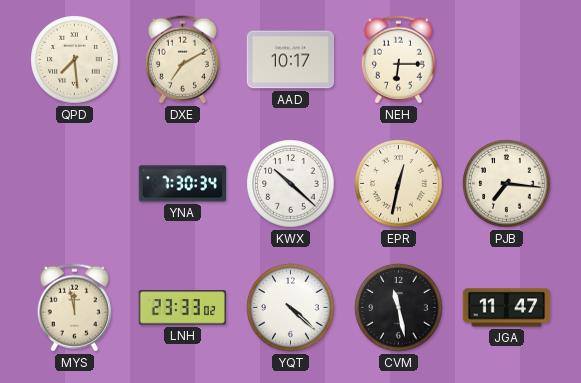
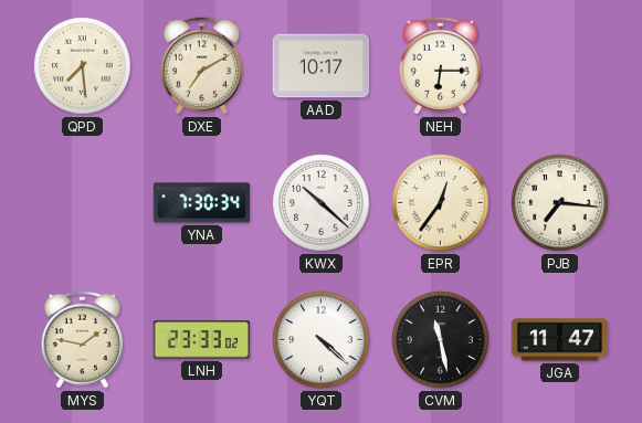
EPR: 12:32 -> 12:36 (441, 203)
MYS: 11:58 -> 1:47 (82, 340)
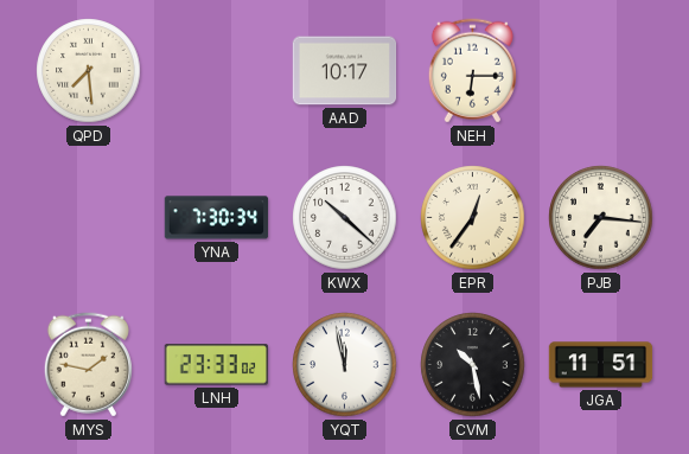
DXE: 7:10 -> none (201, 66)
YQT: 4:22 -> 11:58 (345, 365)
CVM: 11:28 -> 10:28 (473, 365)
JGA: 11:47 -> 11:51 (601, 365)
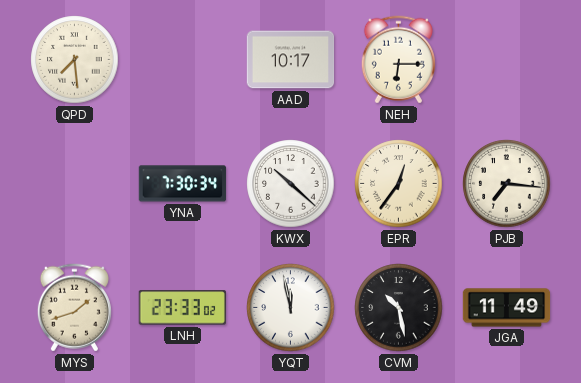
MYS: 1:47 -> 1:42 (74, 308)
JGA: 11:51 -> 11:49 (507, 308)
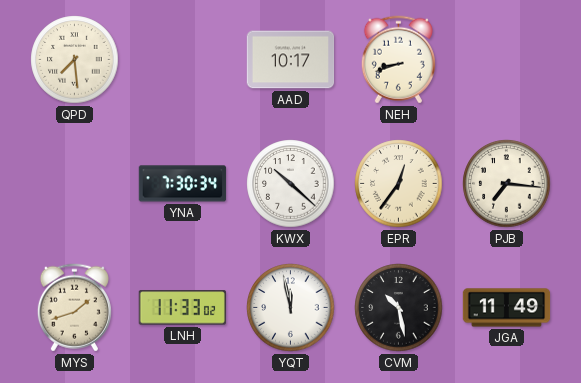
NEH: 6:15 -> 8:42 (398, 60)
LNH: 23:33 -> 11:33 (182, 308)
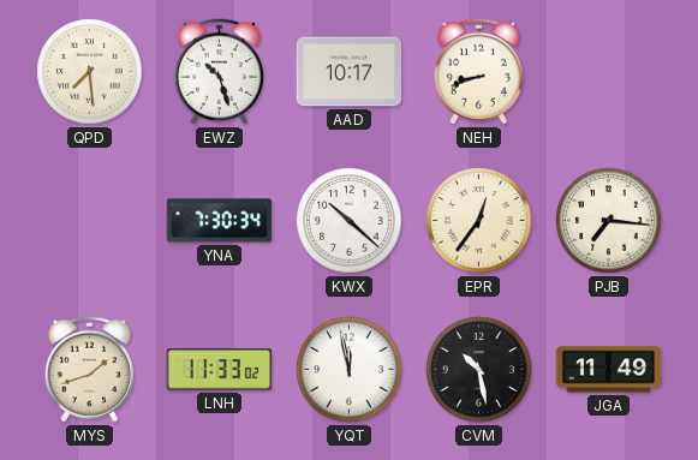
EWZ: none -> 10:27 (219, 72)
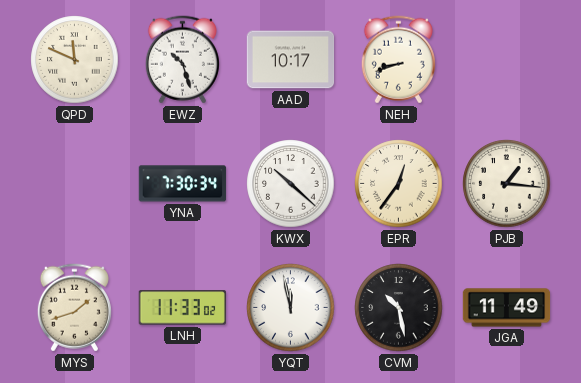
QPD: 7:29 -> 11:49 (75, 60)
PJB: 7:16 -> 1:16 (507, 184)
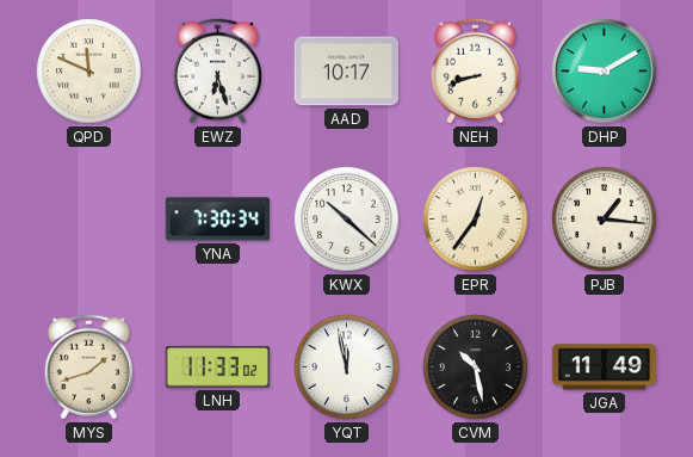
EWZ: 10:27 -> 6:27 (217, 72)
DHP: none -> 9:10 (605, 72)
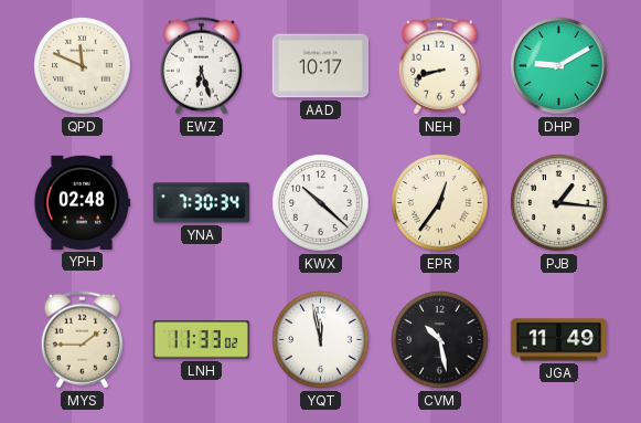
YPH: none -> 02:48 (82, 202)
MYS: 1:42 -> 1:45 (82, 340)
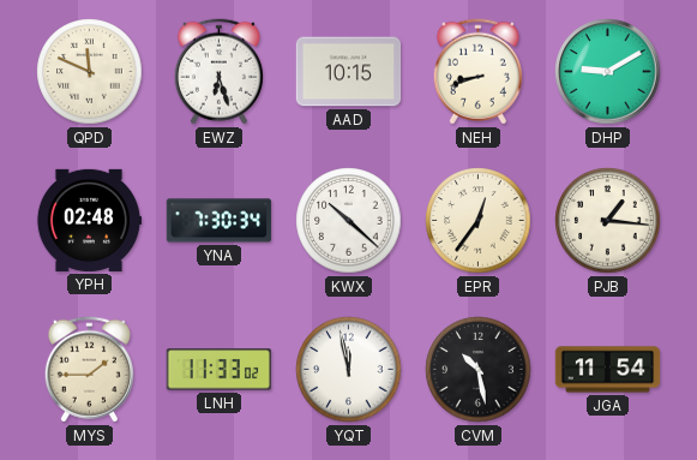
AAD: 10:17 -> 10:15 (349, 72)
JGA: 11:49 -> 11:54 (608, 370)
